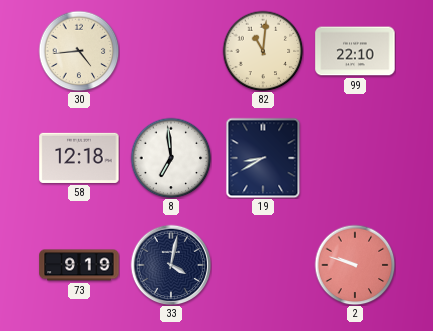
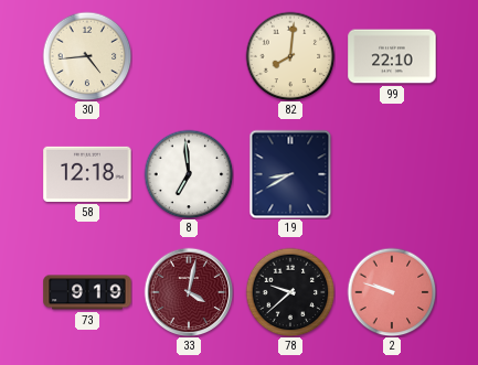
82: 11:01 -> 8:01 (290, 56)
33 dial: navy -> burgundy (189, 292)
78: none -> 9:38 (290, 292)
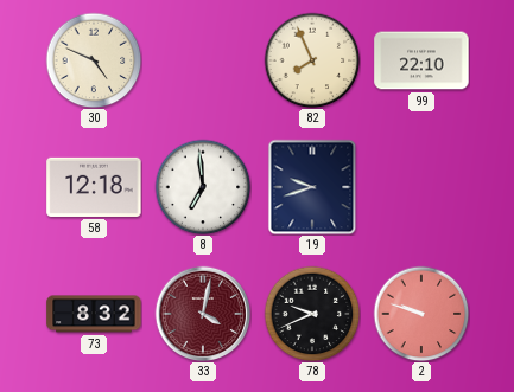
30: 4:44 -> 4:49 (94, 60)
82: 8:01 -> 7:56 (312, 60)
19: 8:40 -> 9:42 (312, 187)
73: 9:19 -> 8:32 (94, 314)
78: 9:38 -> 9:41 (312, 314)
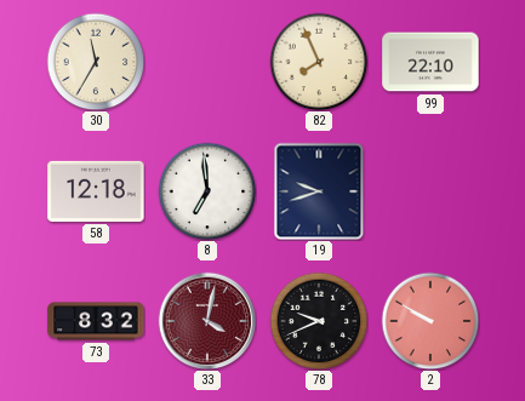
30: 4:49 -> 11:35 (96, 62)
2: 9:48 -> 9:50 (430, 321)
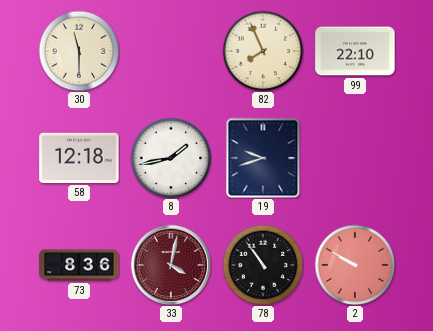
30: 11:35 -> 11:30 (79, 51)
8: 6:59 -> 1:43 (171, 158)
73: 8:32 -> 8:36 (79, 265)
78: 9:41 -> 10:54 (263, 265)
